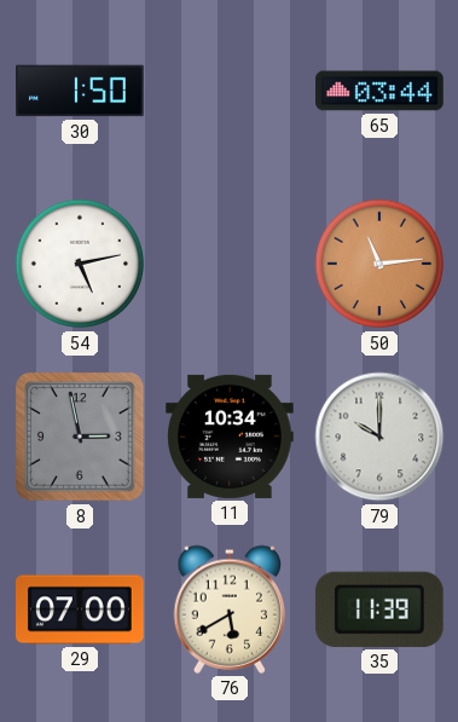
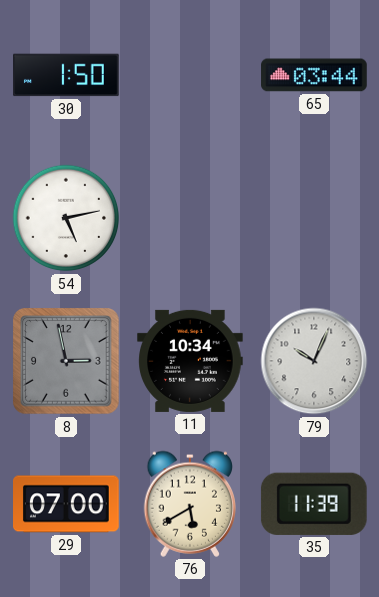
50: 11:14 -> none (379, 264)
79: 10:00 -> 10:04 (314, 361)
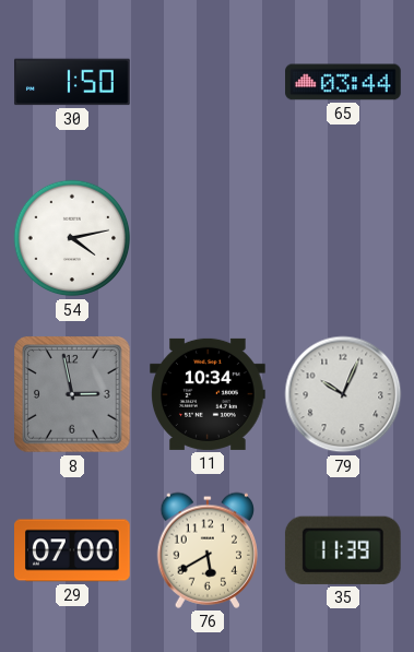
54: 5:13 -> 4:13 (72, 238)
